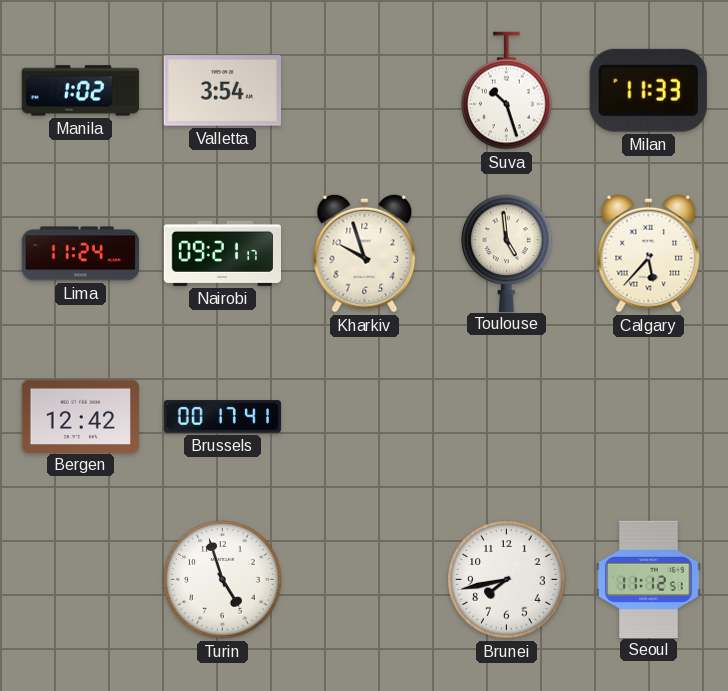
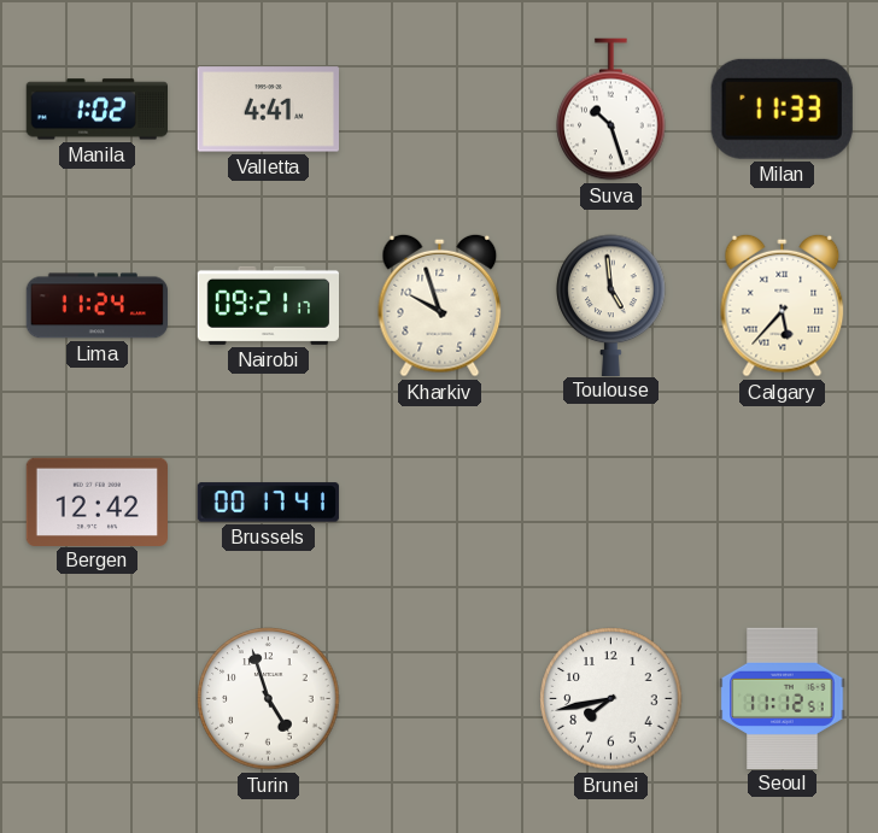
Valletta: 3:54 -> 4:41 (268, 110)
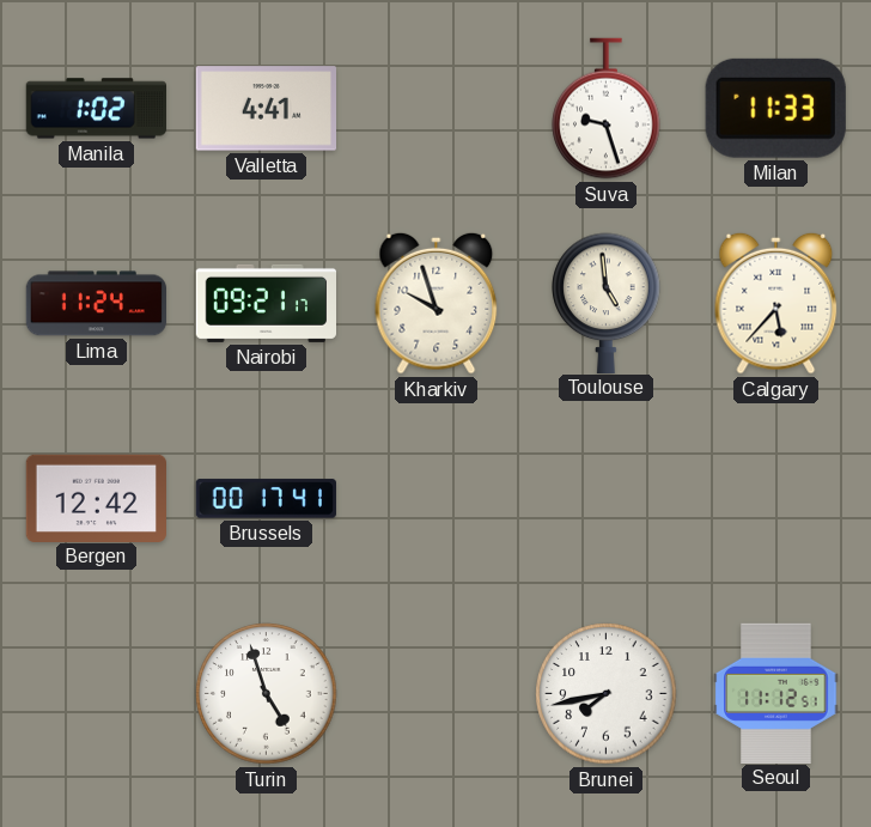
Suva: 10:27 -> 9:27 (607, 109)
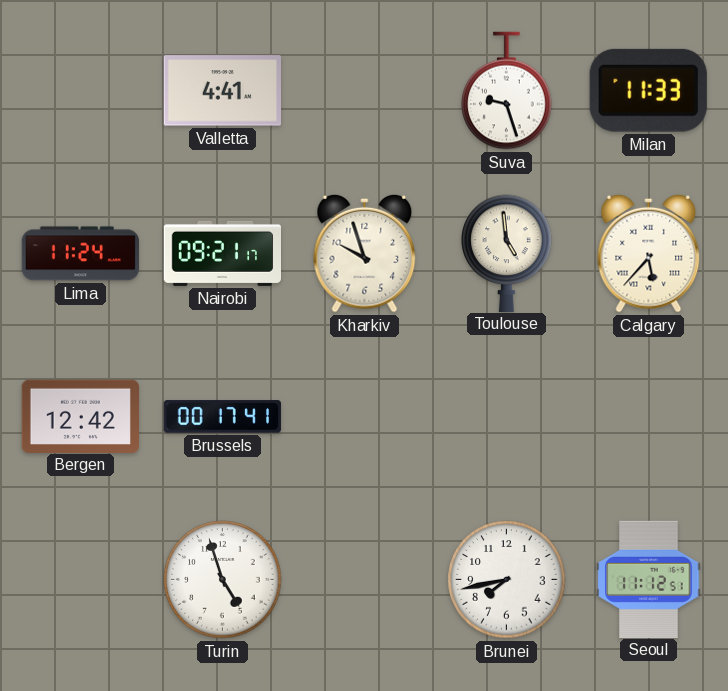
Manila: 1:02 -> none (96, 109)
